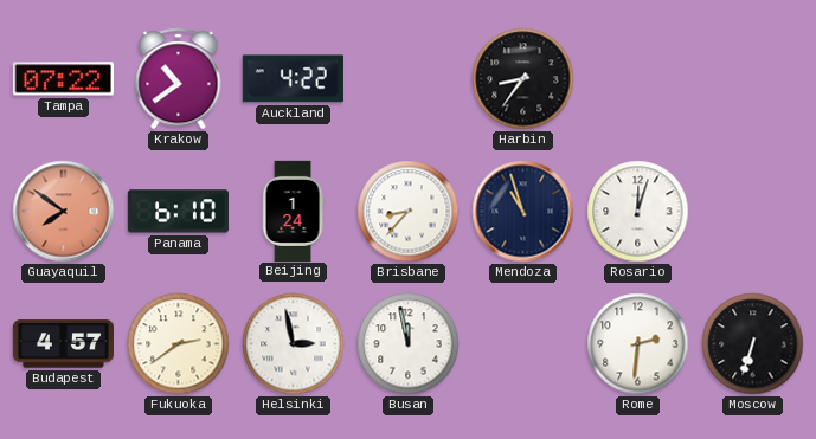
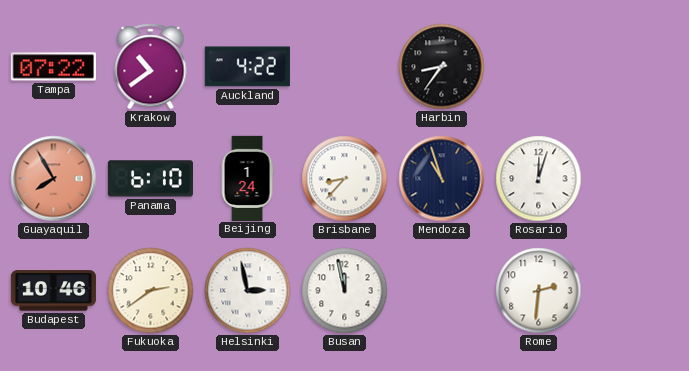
Guayaquil: 7:51 -> 7:55 (54, 179)
Budapest: 4:57 -> 10:46 (53, 291)
Moscow: 6:33 -> none (753, 344)
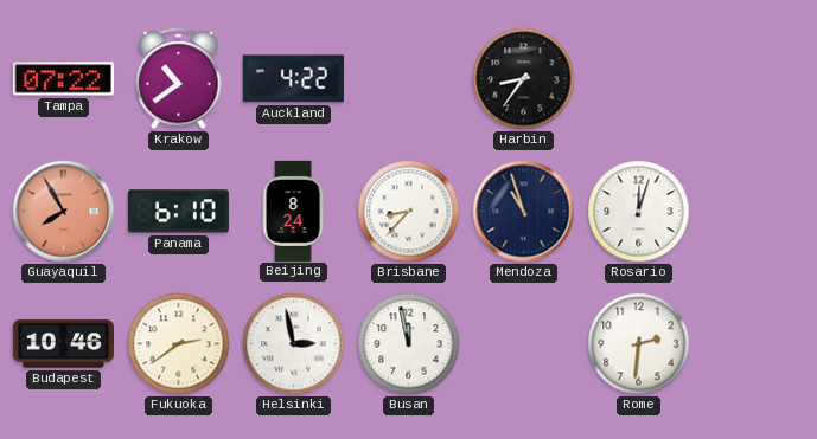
Beijing: 1:24 -> 8:24 (293, 211)
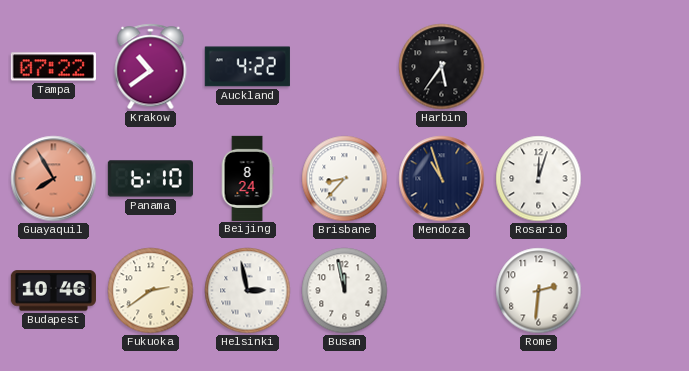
Harbin: 8:36 -> 5:36 (442, 67)
